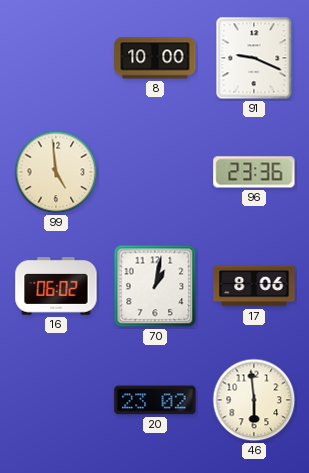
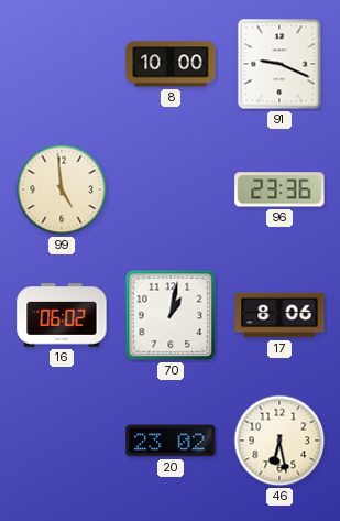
46: 5:59 -> 6:28 (279, 441)
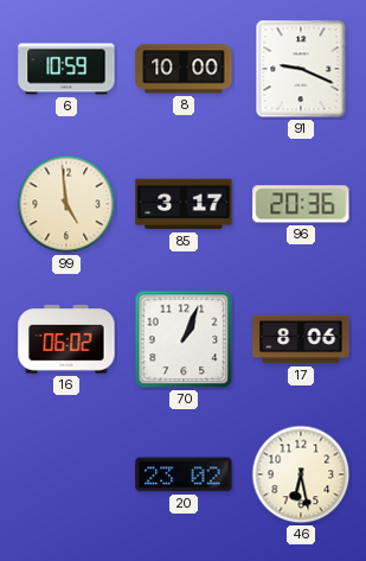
6: none -> 10:59 (66, 69)
85: none -> 3:17 (184, 204)
96: 23:36 -> 20:36 (301, 204)
70: 1:02 -> 1:04 (184, 339)
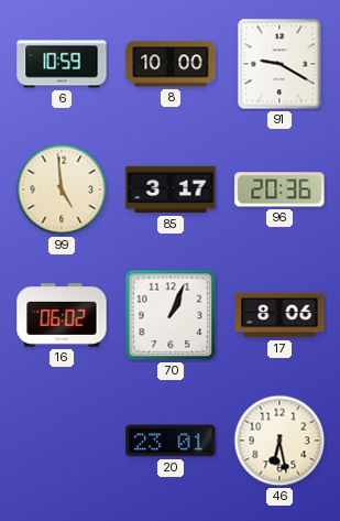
91: 9:19 -> 9:20 (279, 64)
20: 23:02 -> 23:01 (171, 441)
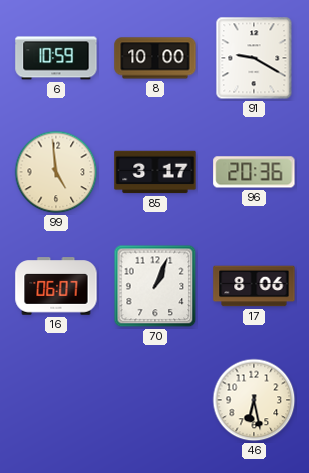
16: 06:02 -> 06:07 (56, 286)
20: 23:01 -> none (171, 441)
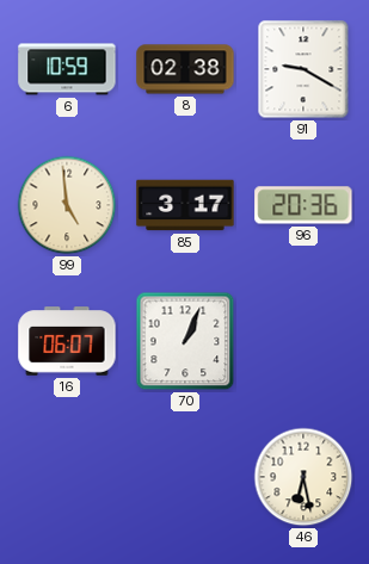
8: 10:00 -> 02:38 (185, 69)
17: 8:06 -> none (254, 286)
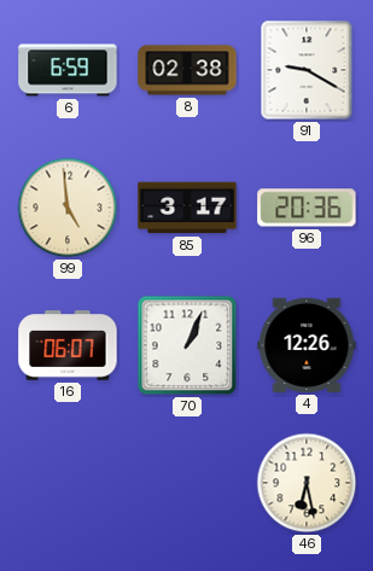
6: 10:59 -> 6:59 (68, 70)
4: none -> 12:26 (307, 345)
